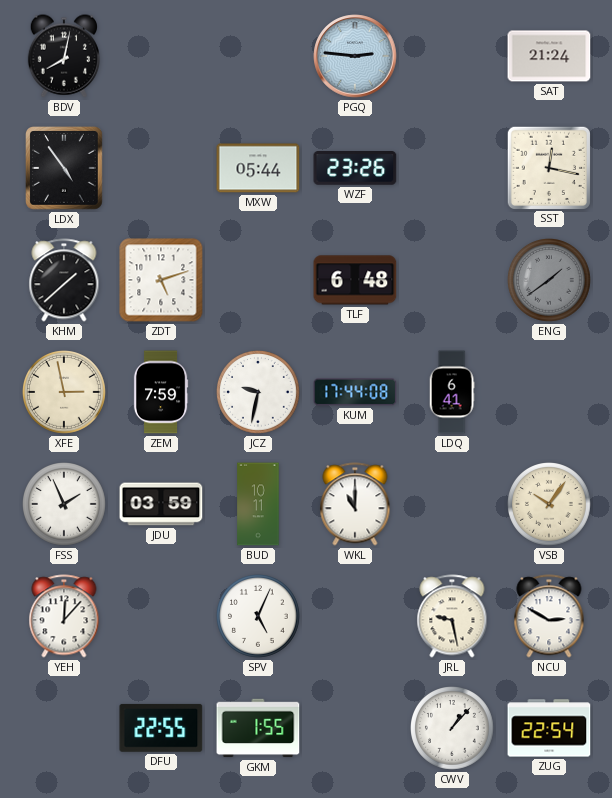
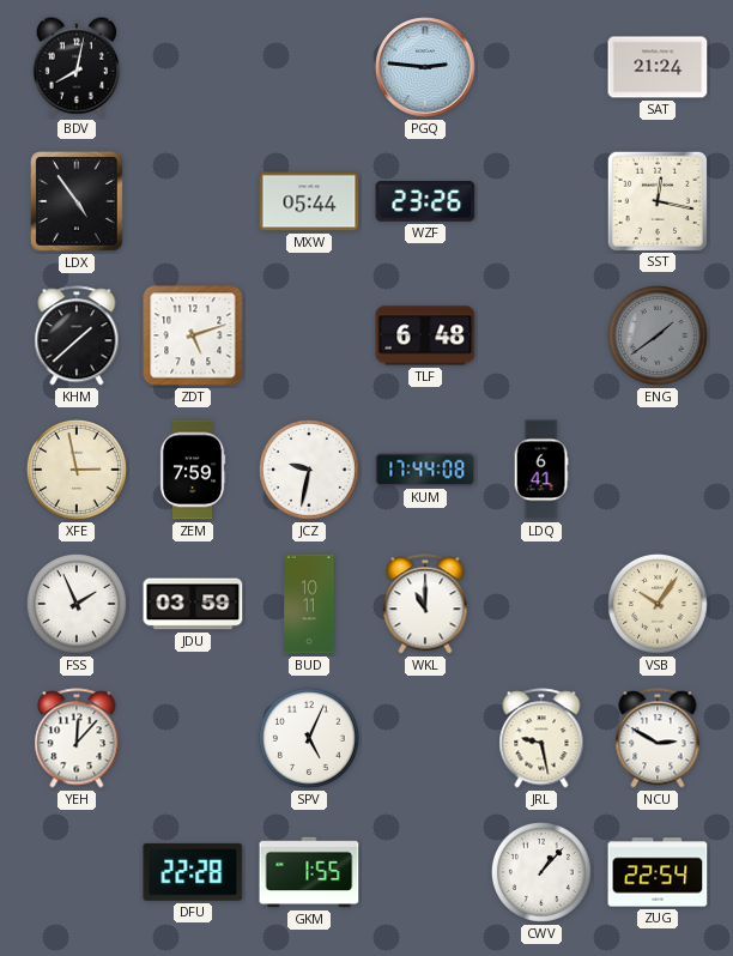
DFU: 22:55 -> 22:28 (193, 872)
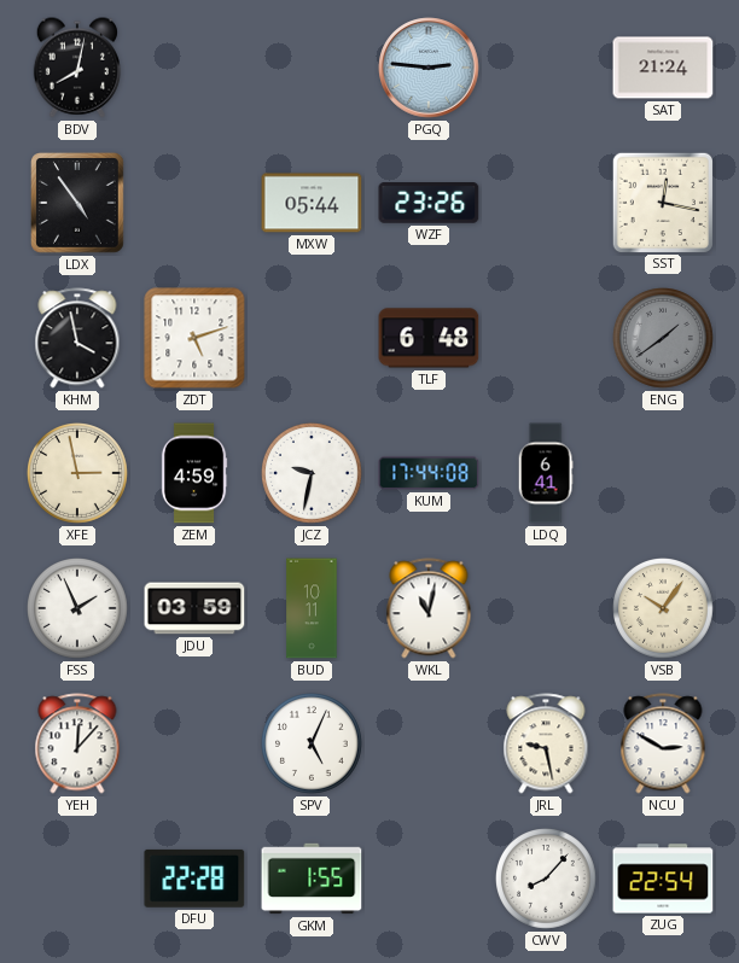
KHM: 1:38 -> 3:58 (77, 338)
ZEM: 7:59 -> 4:59 (194, 473)
WKL: 11:00 -> 11:02 (429, 608)
CWV: 1:07 -> 8:07 (547, 880)
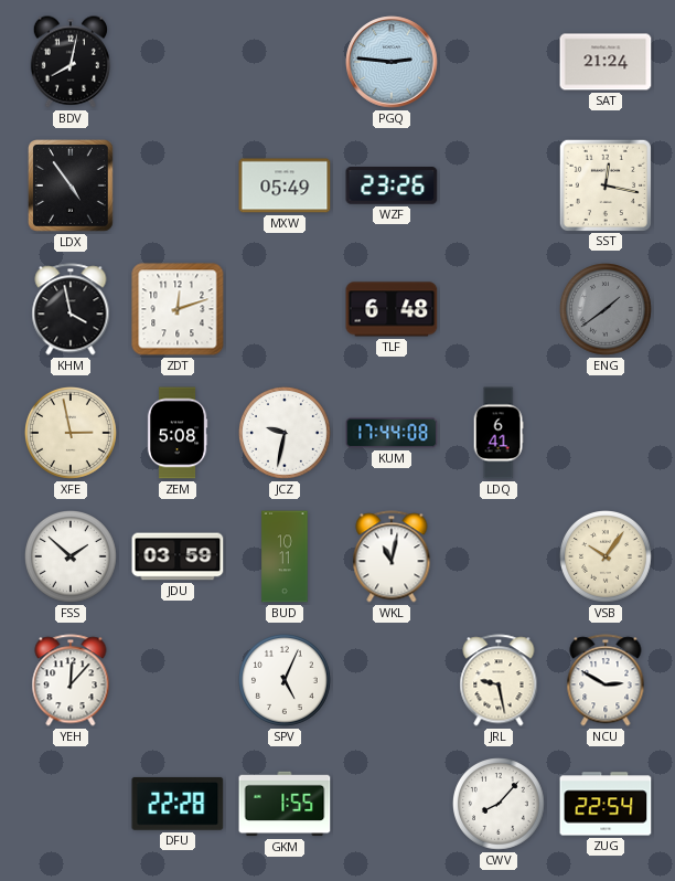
MXW: 05:44 -> 05:49 (285, 185)
ZDT: 5:12 -> 12:12 (178, 309)
ZEM: 4:59 -> 5:08 (178, 433)
FSS: 1:56 -> 1:52 (72, 558)
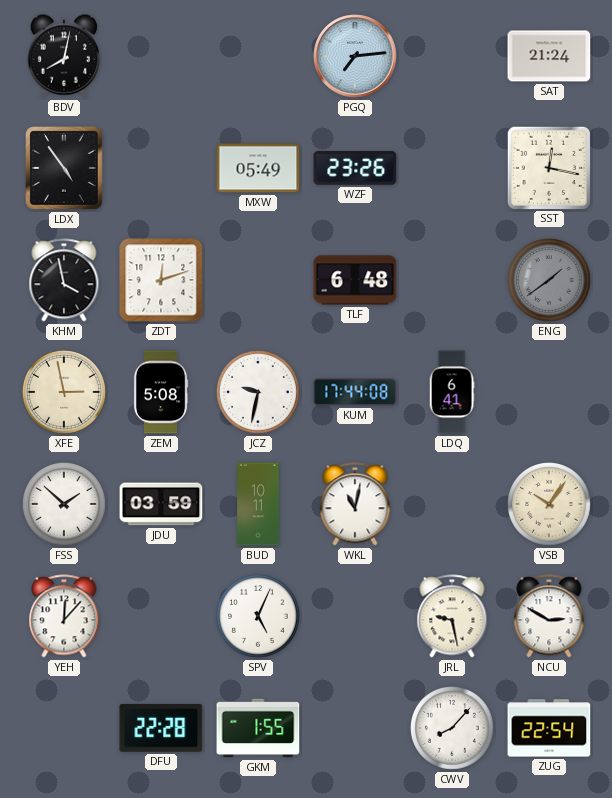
PGQ: 2:46 -> 7:14 (355, 56)
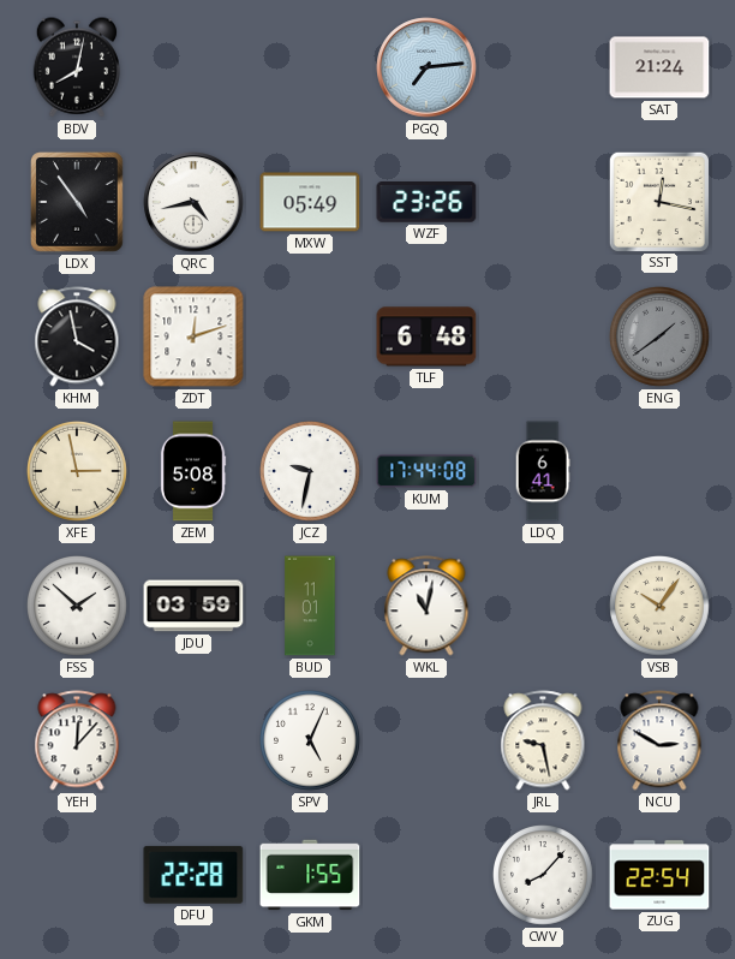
QRC: none -> 4:43 (193, 202)
BUD: 10:11 -> 11:01 (310, 606)
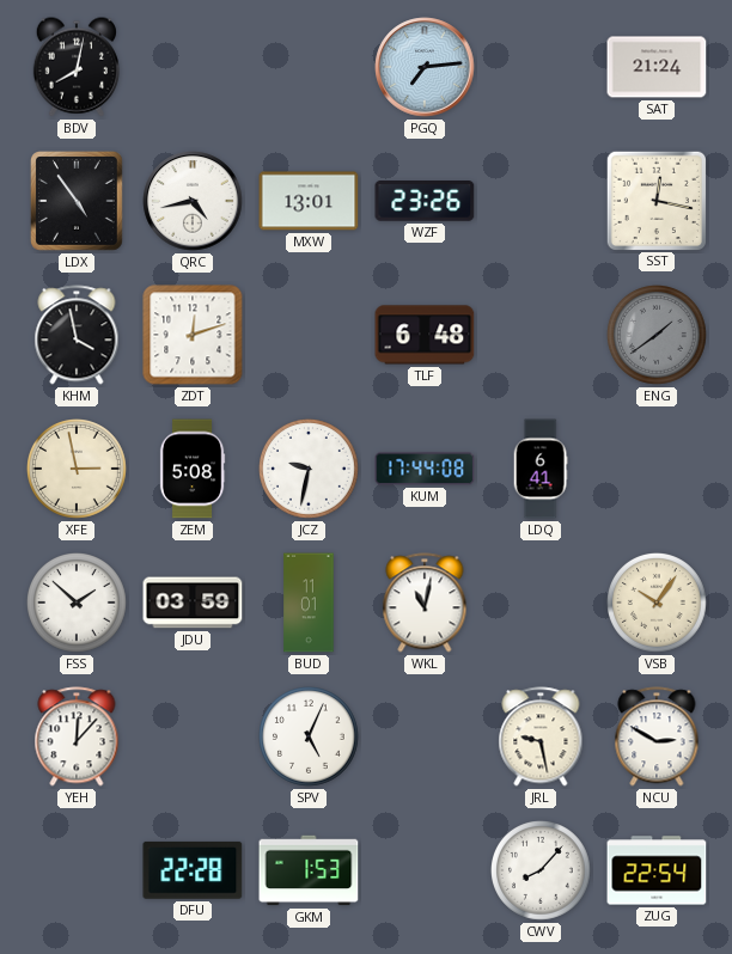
MXW: 05:49 -> 13:01 (309, 201)
GKM: 1:55 -> 1:53 (309, 870)
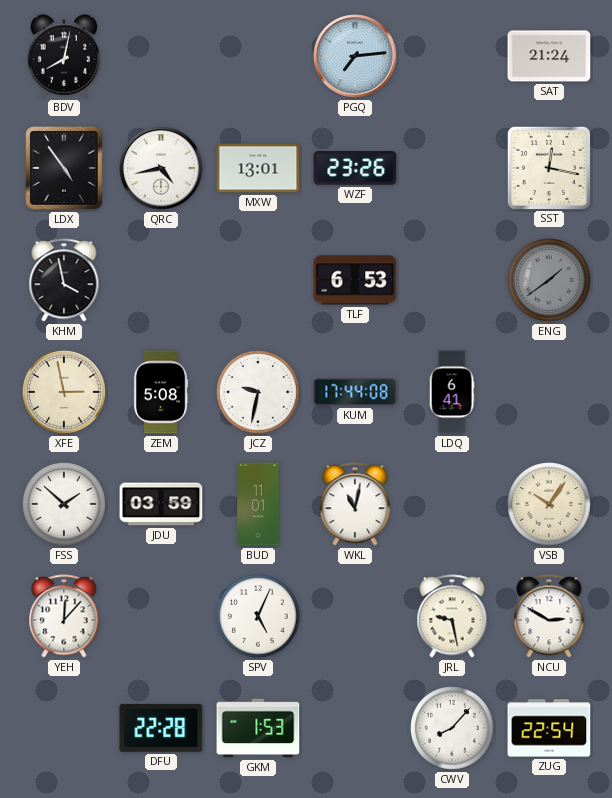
ZDT: 12:12 -> none (193, 335)
TLF: 6:48 -> 6:53 (355, 280)
